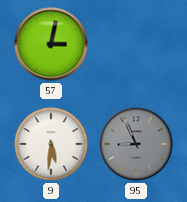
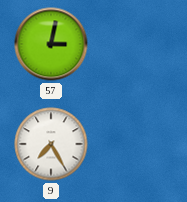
9: 5:31 -> 7:25 (51, 144)
95: 8:56 -> none (136, 144)
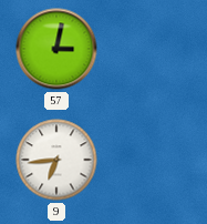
9: 7:25 -> 6:44 (56, 160)
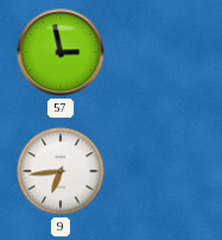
57: 3:02 -> 2:58 (61, 52)
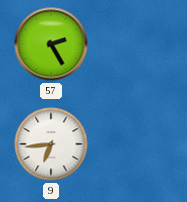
57: 2:58 -> 2:25 (51, 44)
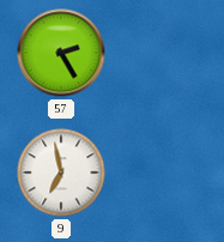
9: 6:44 -> 6:58 (61, 173)
